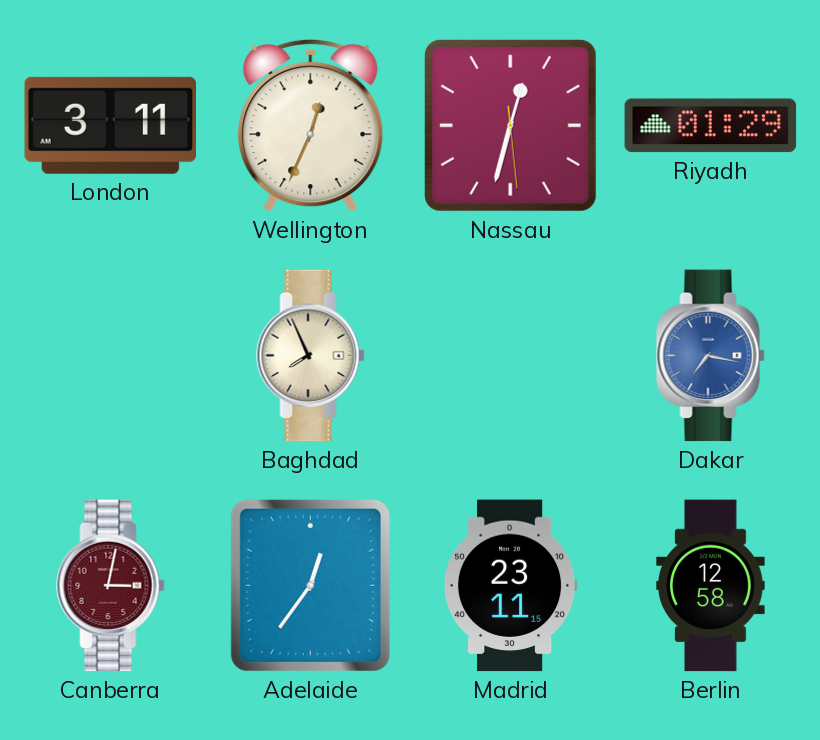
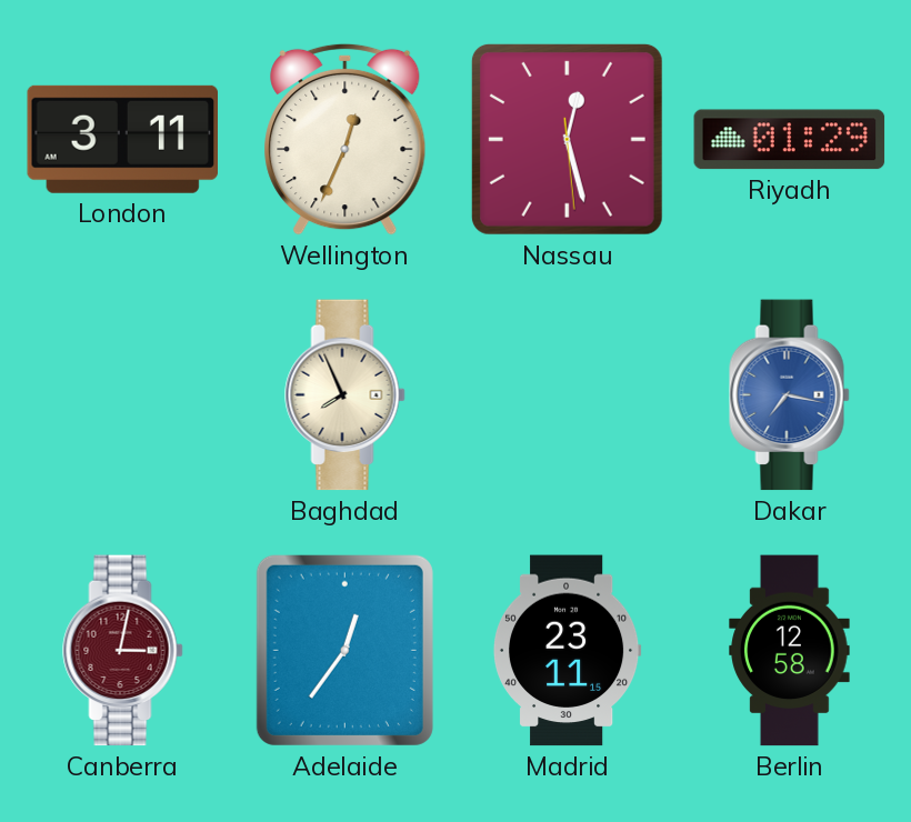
Nassau: 12:32 -> 12:27 (567, 139)
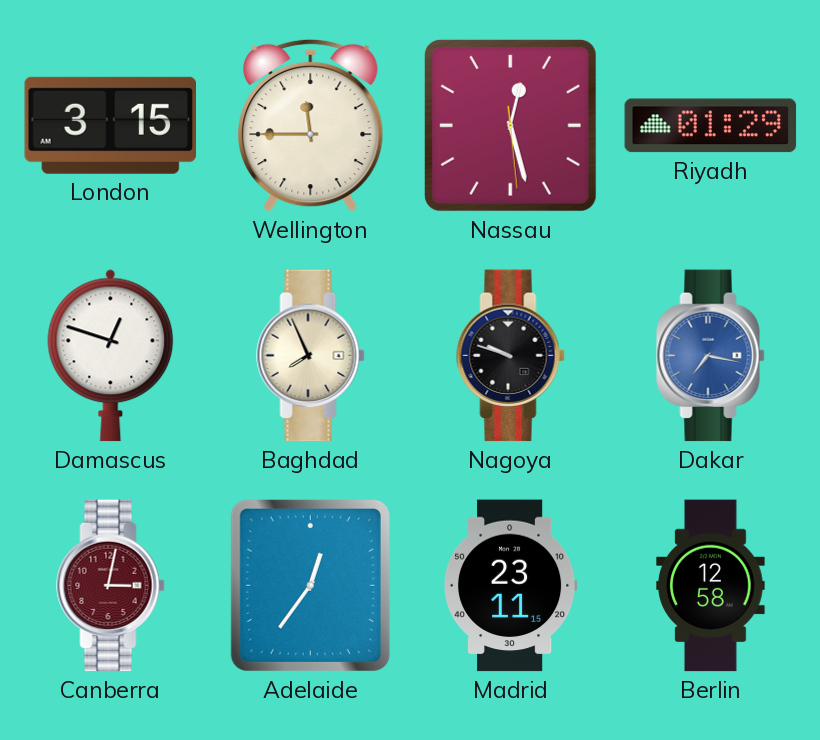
London: 3:11 -> 3:15 (110, 125)
Wellington: 12:34 -> 11:45 (311, 125)
Damascus: none -> 12:48 (111, 356)
Nagoya: none -> 9:48 (511, 356)
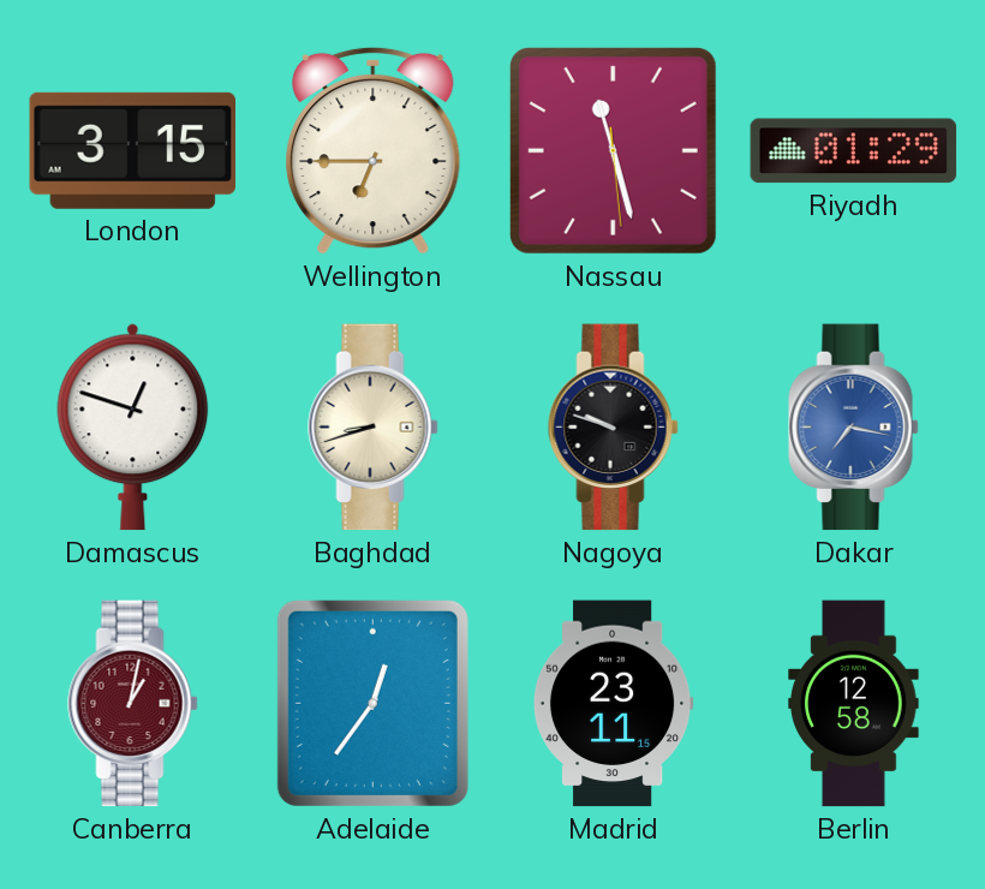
Wellington: 11:45 -> 6:45 (374, 150)
Nassau: 12:27 -> 11:27 (613, 150)
Baghdad: 7:56 -> 8:42 (374, 428)
Canberra: 3:02 -> 1:02 (133, 704)
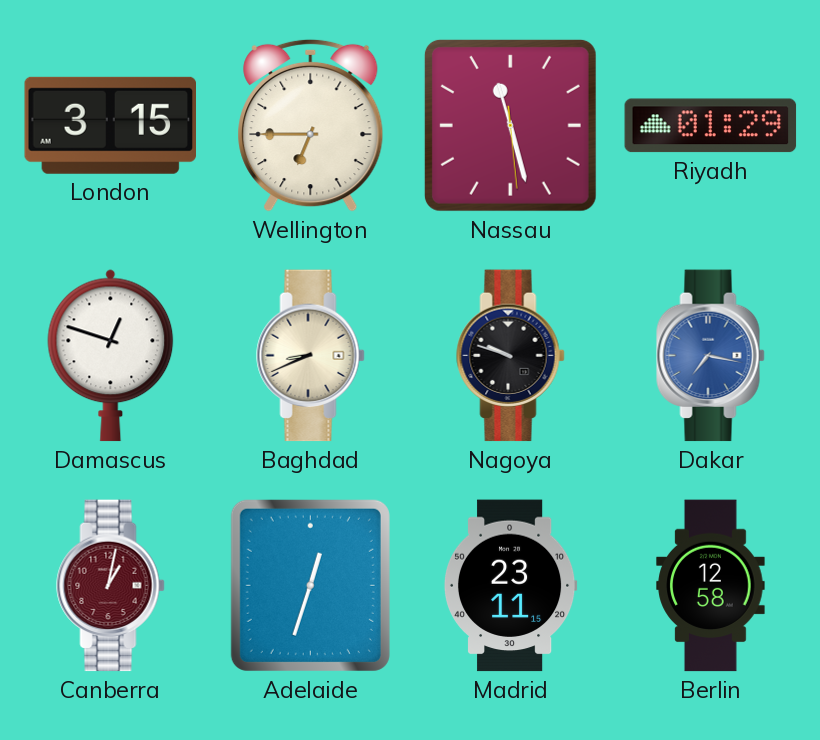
Baghdad: 8:42 -> 8:41 (311, 356)
Adelaide: 12:36 -> 12:33 (310, 585)
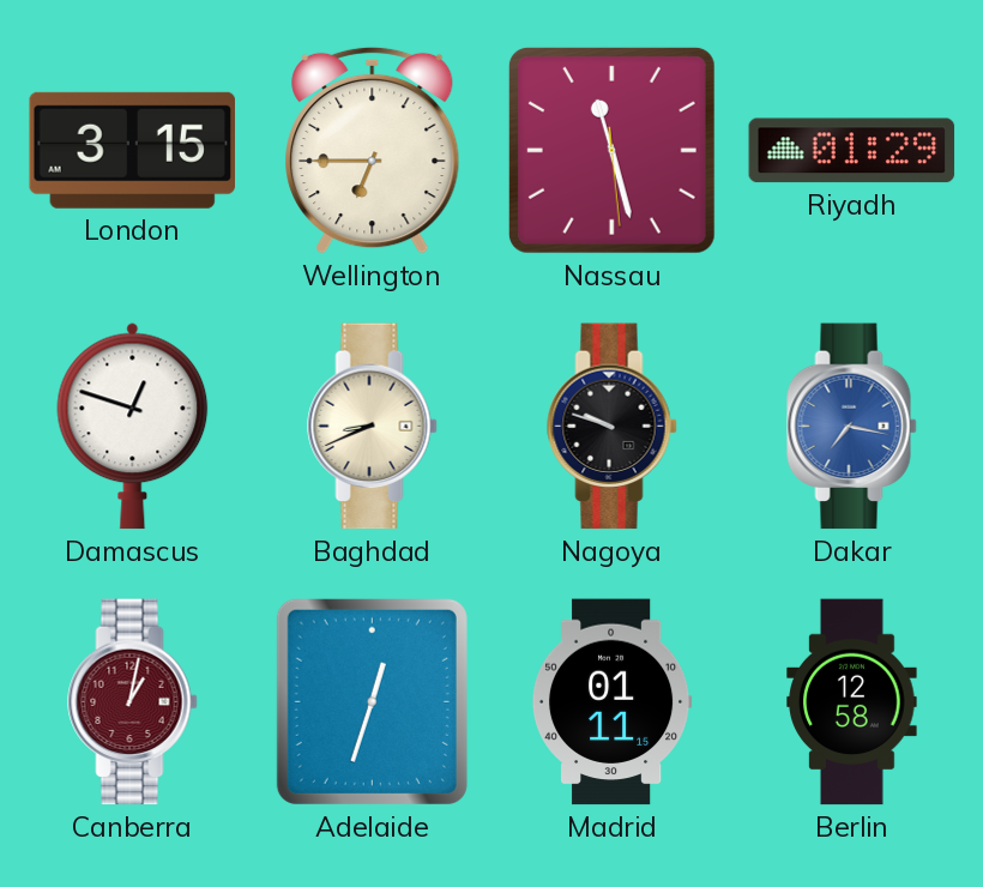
Madrid: 23:11 -> 01:11 (611, 702)
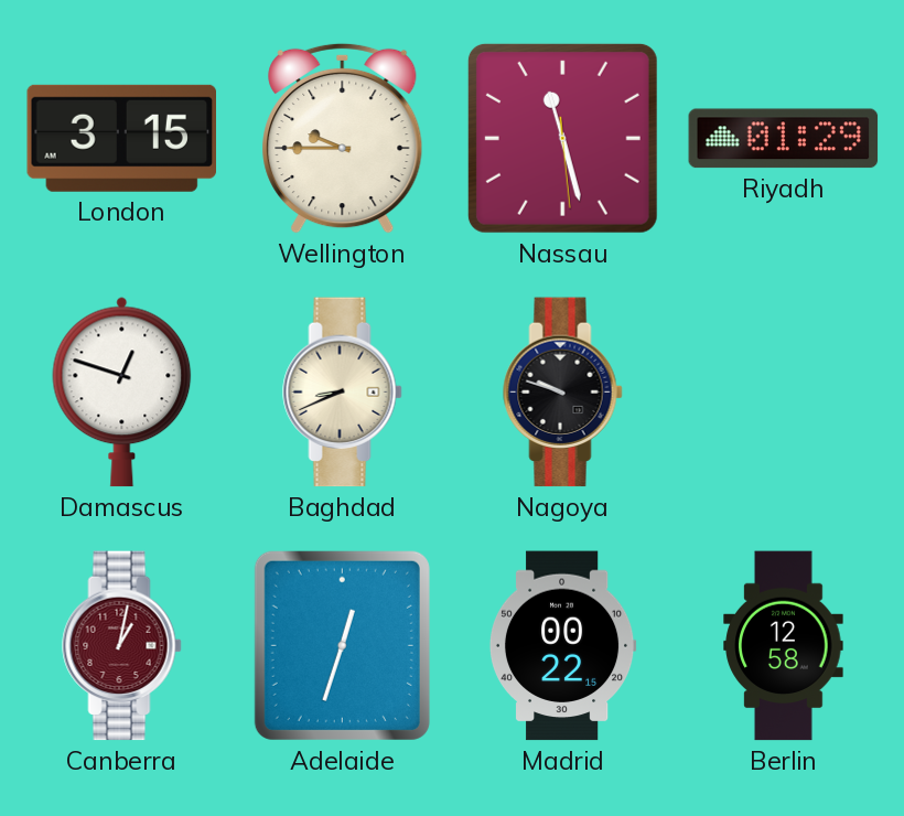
Wellington: 6:45 -> 9:45 (343, 138)
Dakar: 7:17 -> none (852, 427)
Madrid: 01:11 -> 00:22 (562, 646)
